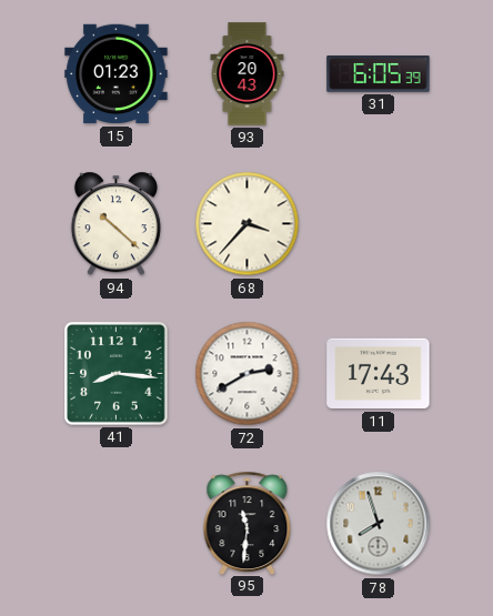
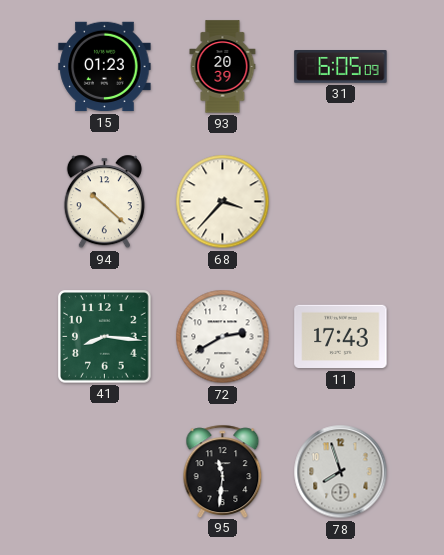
93: 20:43 -> 20:39 (223, 67)
31: 6:05:39 -> 6:05:09 (341, 67)
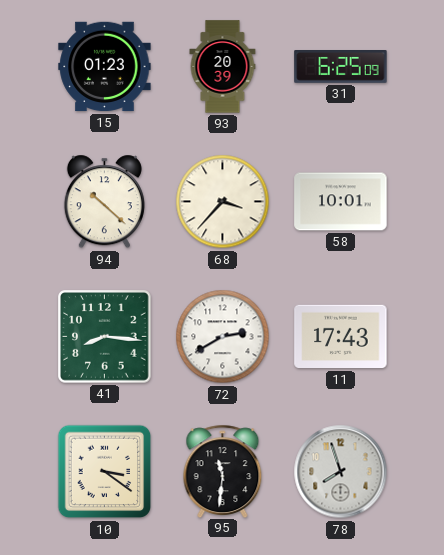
31: 6:05 -> 6:25 (341, 67)
58: none -> 10:01 (341, 202)
10: none -> 3:21 (105, 472)
